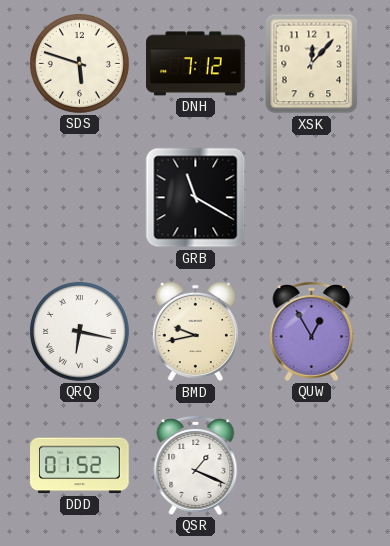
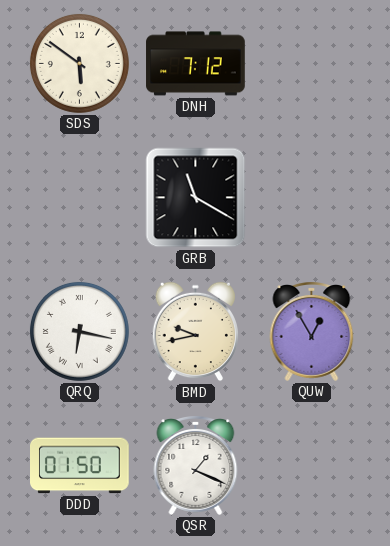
SDS: 5:48 -> 5:51 (79, 63)
XSK: 12:07 -> none (312, 64)
DDD: 01:52 -> 01:50 (80, 466)
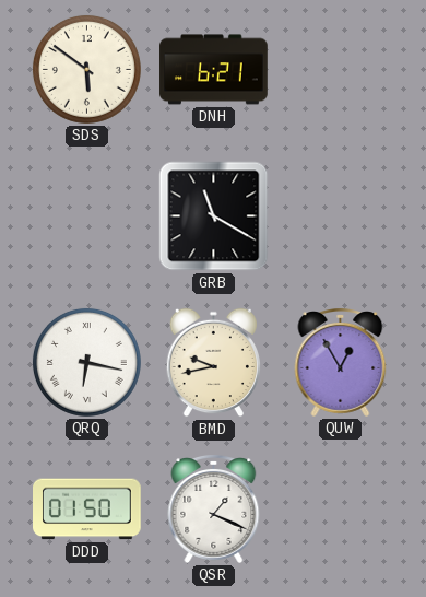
DNH: 7:12 -> 6:21 (214, 70)
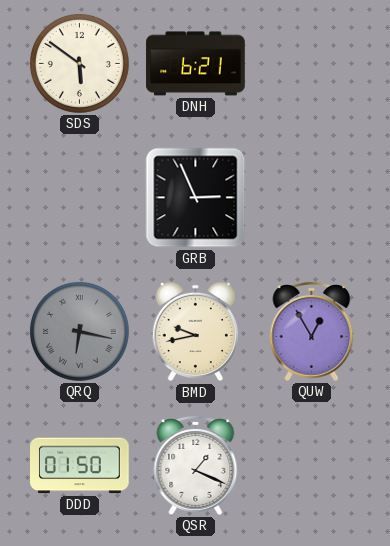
GRB: 11:20 -> 2:56 (196, 198)
QRQ dial: white -> grey (79, 331)
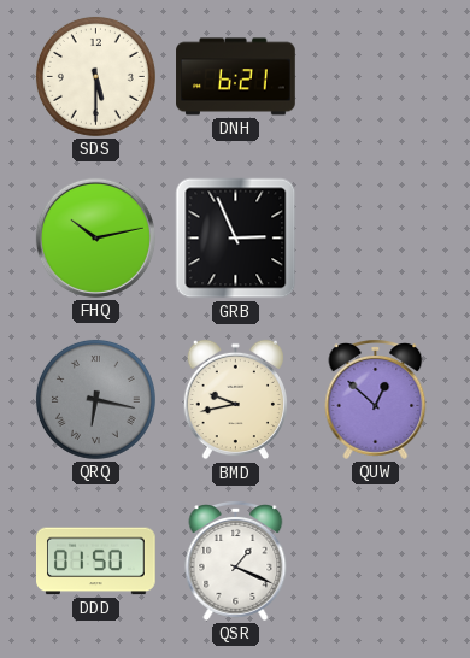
SDS: 5:51 -> 5:30 (95, 76)
FHQ: none -> 10:13 (95, 237)
QUW: 12:55 -> 12:52 (376, 400)
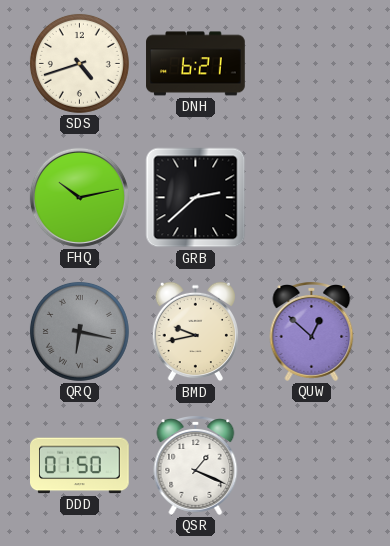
SDS: 5:30 -> 4:42 (79, 63)
GRB: 2:56 -> 2:38 (196, 198)
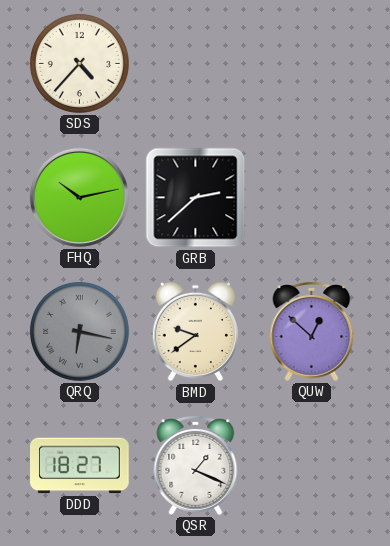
SDS: 4:42 -> 4:37 (79, 63)
DNH: 6:21 -> none (196, 64)
BMD: 9:43 -> 9:39 (195, 332)
DDD: 01:50 -> 18:27 (80, 466)
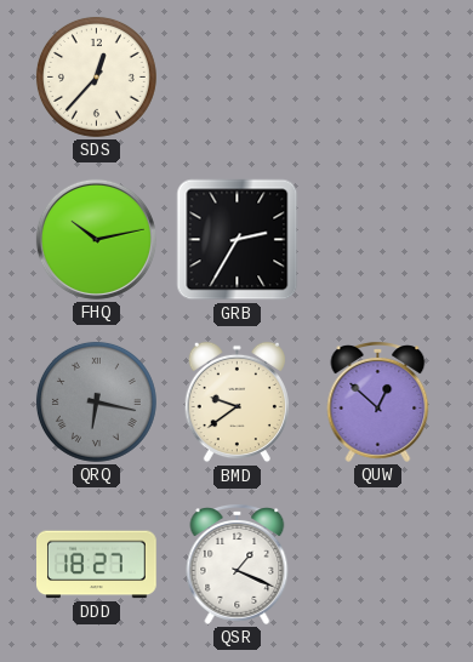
SDS: 4:37 -> 12:37 (96, 76)
GRB: 2:38 -> 2:35 (238, 240)
